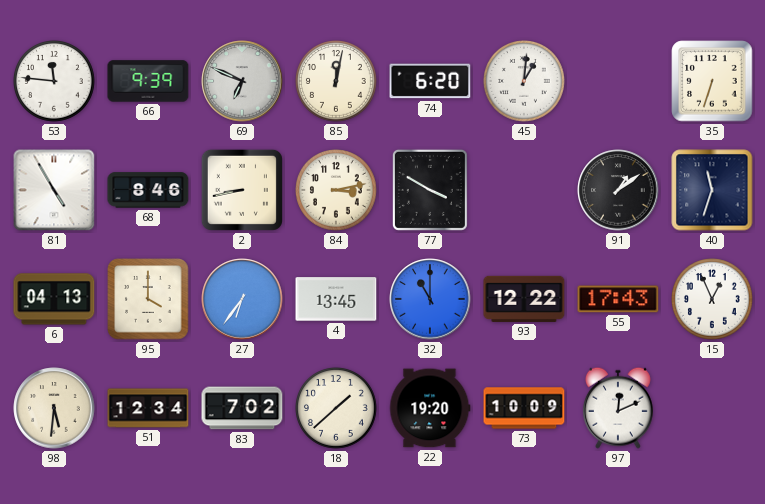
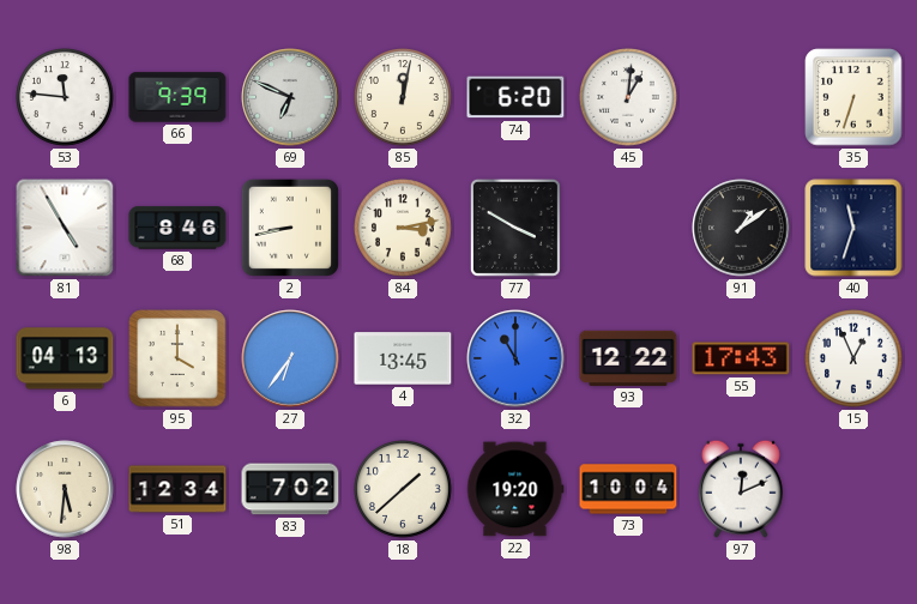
73: 10:09 -> 10:04 (628, 489)
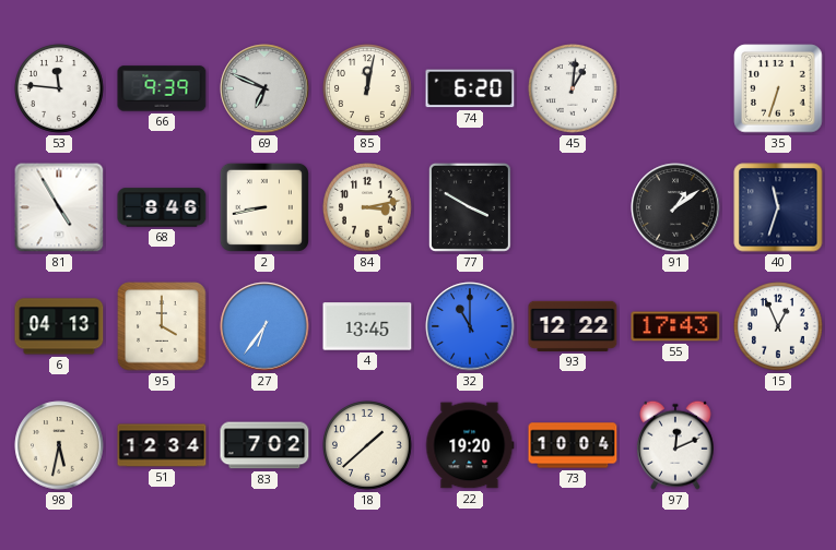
98: 5:31 -> 5:32 (59, 445)
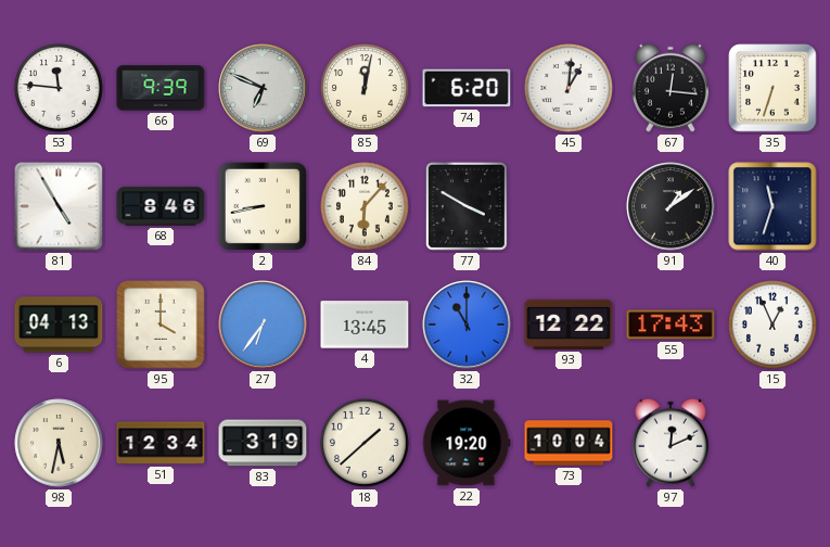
67: none -> 12:16 (671, 88)
84: 3:13 -> 6:07 (366, 207)
83: 7:02 -> 3:19 (263, 443)
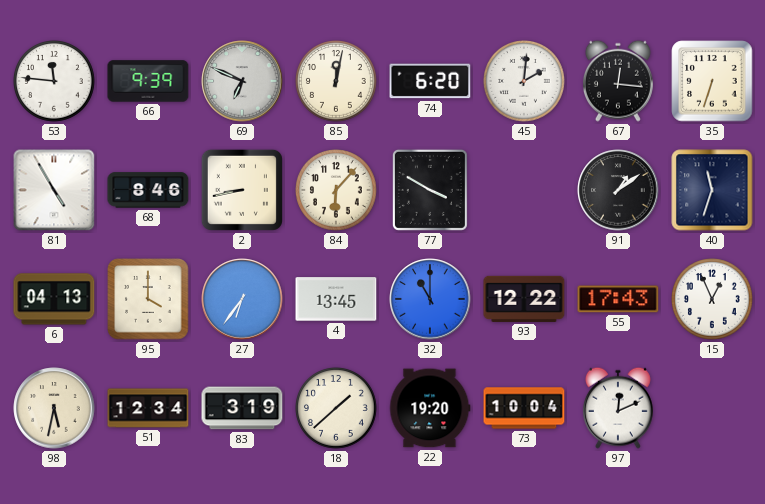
45: 1:01 -> 2:01 (525, 82)
